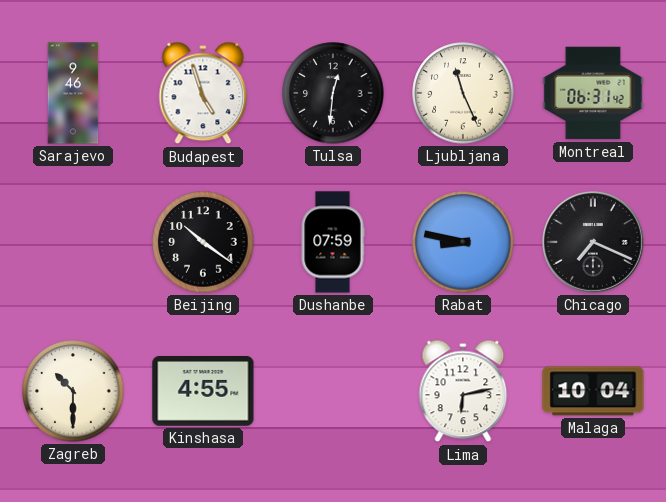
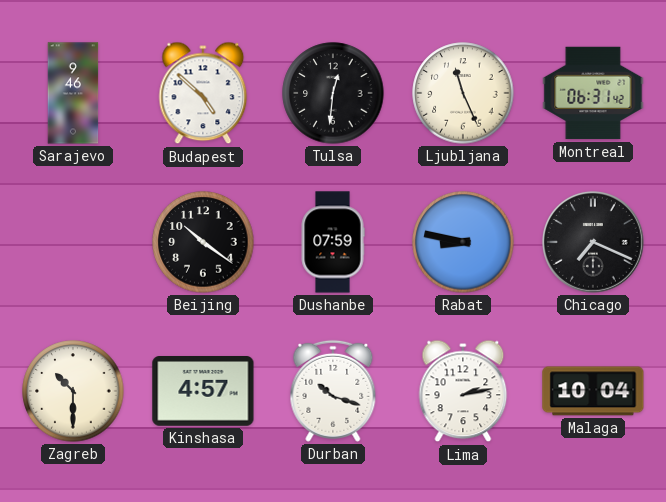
Budapest: 4:57 -> 4:52 (203, 93)
Kinshasa: 4:55 -> 4:57 (203, 392)
Durban: none -> 10:18 (333, 391)
Lima: 6:13 -> 2:13 (463, 391)
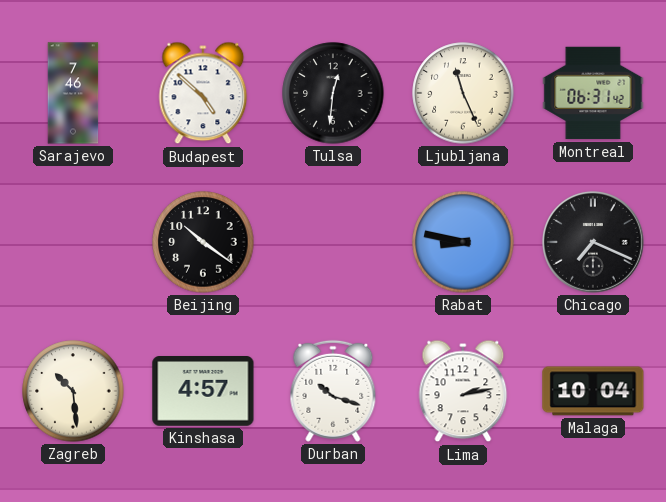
Sarajevo: 9:46 -> 7:46 (73, 93)
Dushanbe: 07:59 -> none (333, 242)
Zagreb: 10:30 -> 10:29 (73, 391)
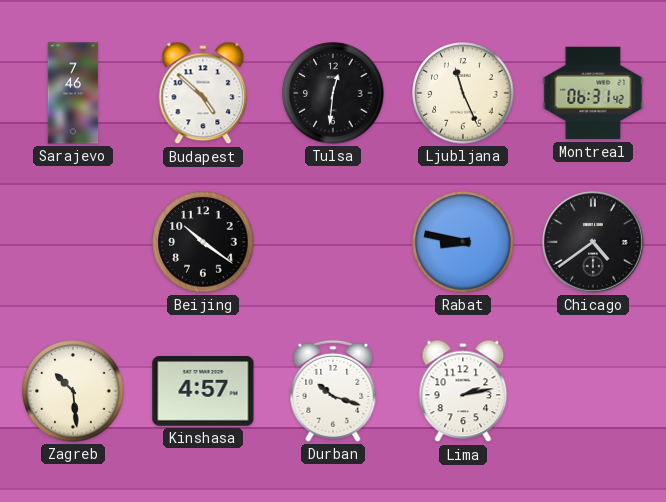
Chicago: 7:19 -> 4:39 (594, 243)
Malaga: 10:04 -> none (593, 391)
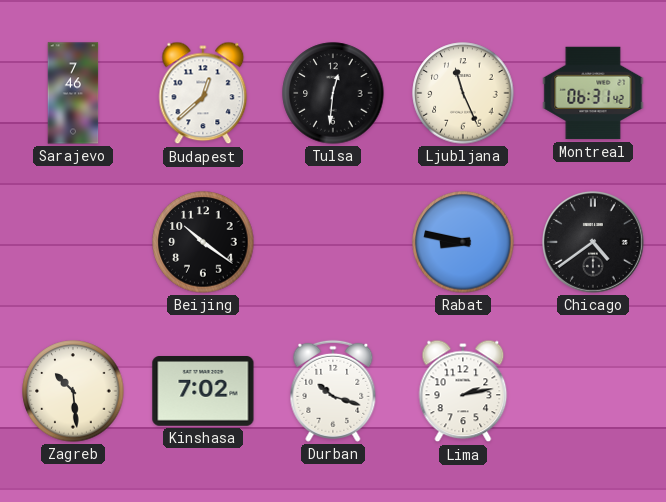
Budapest: 4:52 -> 12:38 (203, 93)
Kinshasa: 4:57 -> 7:02 (203, 392)
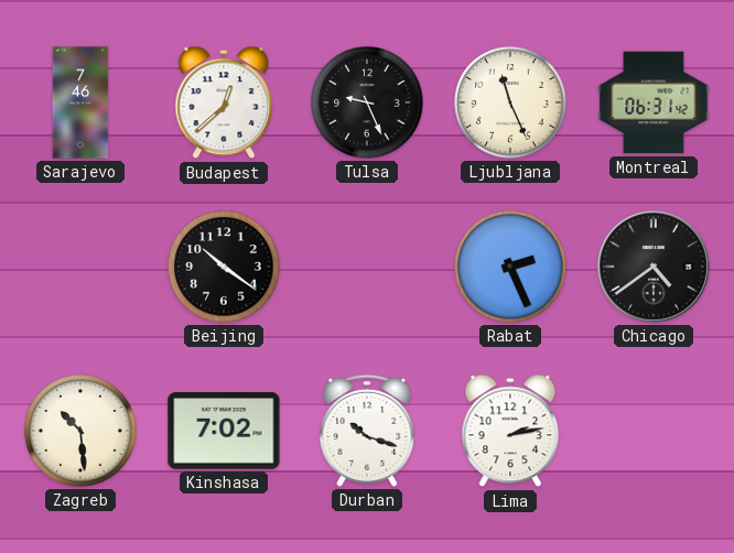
Tulsa: 12:31 -> 9:26 (367, 102)
Rabat: 8:47 -> 2:26 (510, 267)
